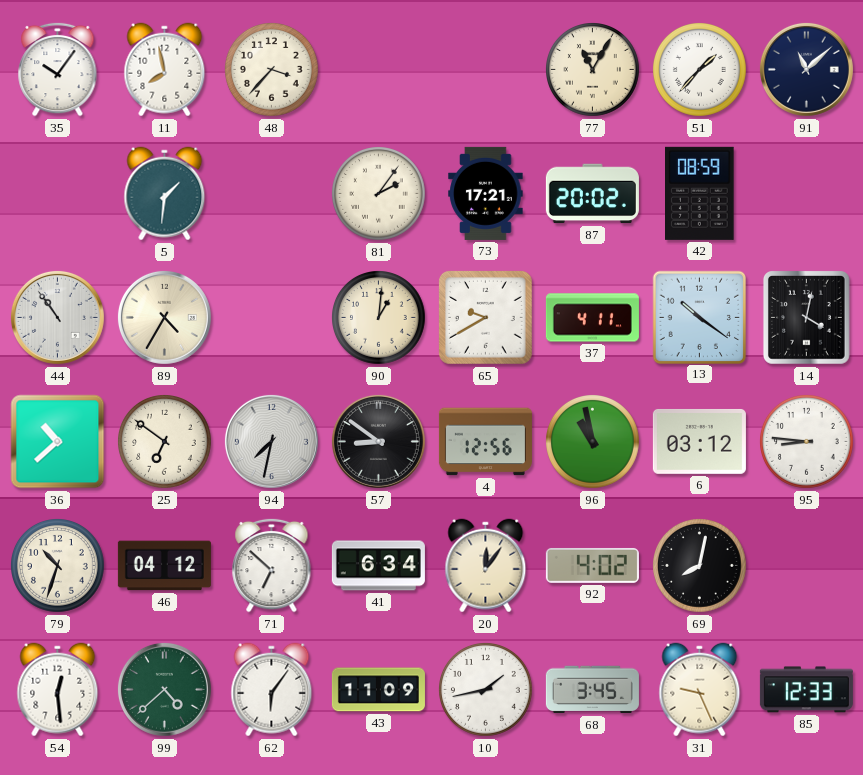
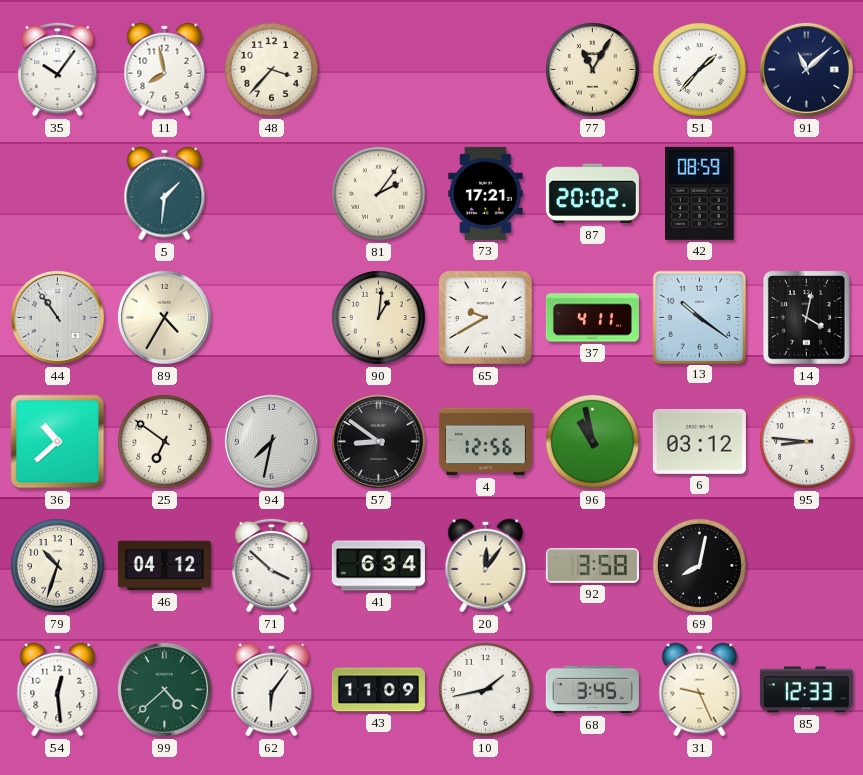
71: 6:52 -> 3:52 (272, 565)
92: 4:02 -> 3:58 (592, 565)
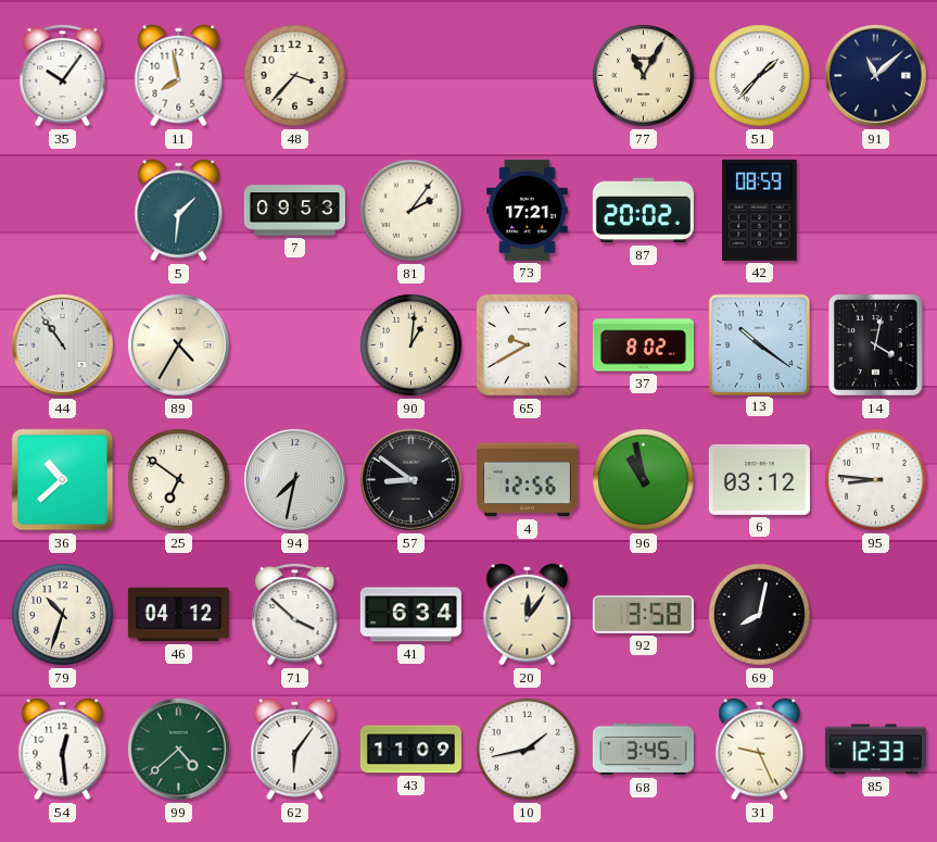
7: none -> 09:53 (294, 211)
37: 4:11 -> 8:02 (643, 345)
